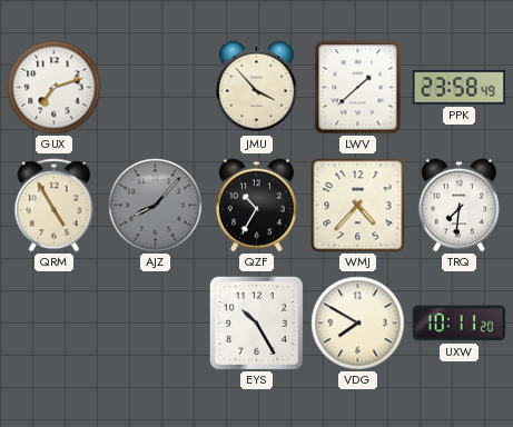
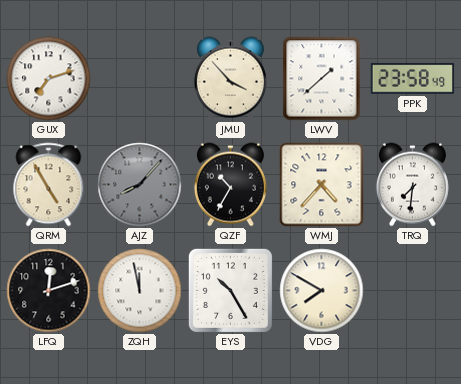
LFQ: none -> 12:12 (49, 291)
ZQH: none -> 11:58 (140, 291)
UXW: 10:11 -> none (460, 324)
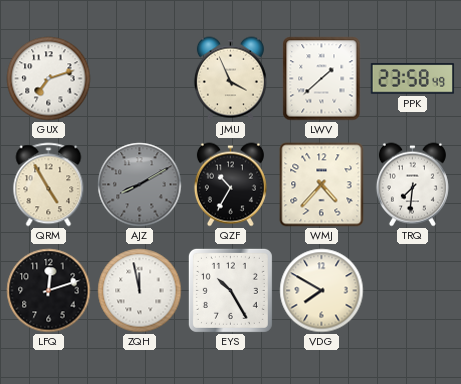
JMU: 3:53 -> 3:56 (230, 79)
AJZ: 8:07 -> 8:10 (140, 185)
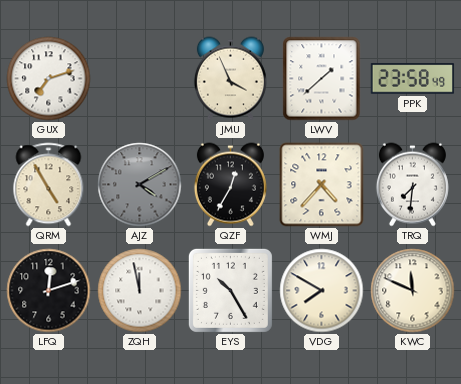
AJZ: 8:10 -> 4:10 (140, 185)
QZF: 10:35 -> 12:35 (230, 185)
KWC: none -> 11:49 (413, 291)
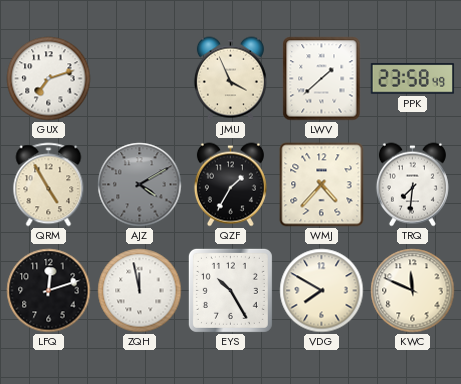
QZF: 12:35 -> 1:35 (230, 185)
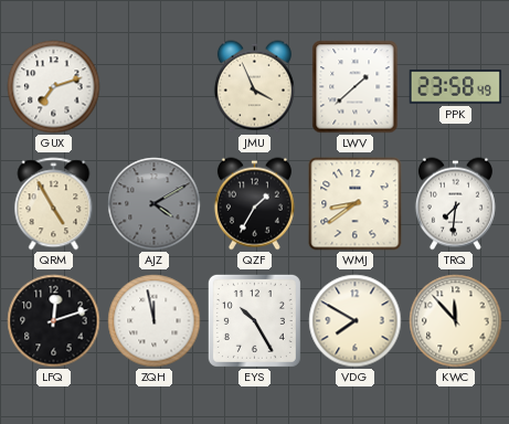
WMJ: 4:37 -> 8:39 (356, 204)
KWC: 11:49 -> 11:53 (456, 321)
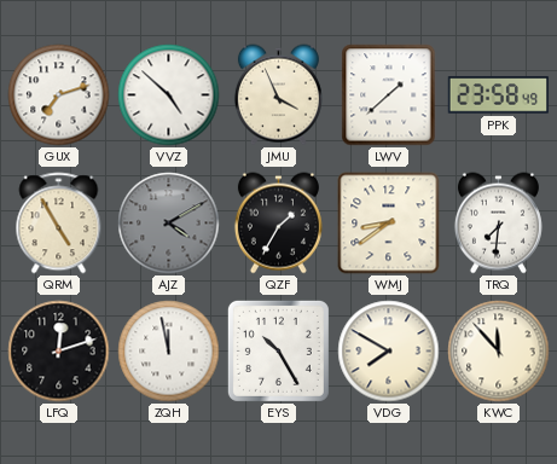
VVZ: none -> 4:52 (169, 95)
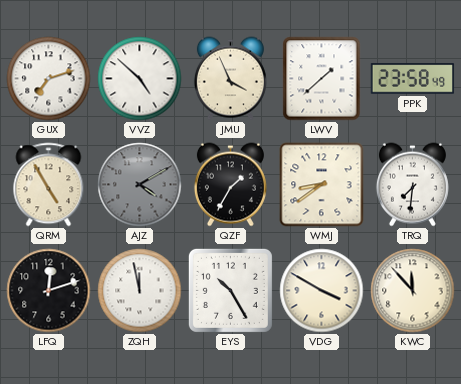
VDG: 7:50 -> 3:50 (322, 291)
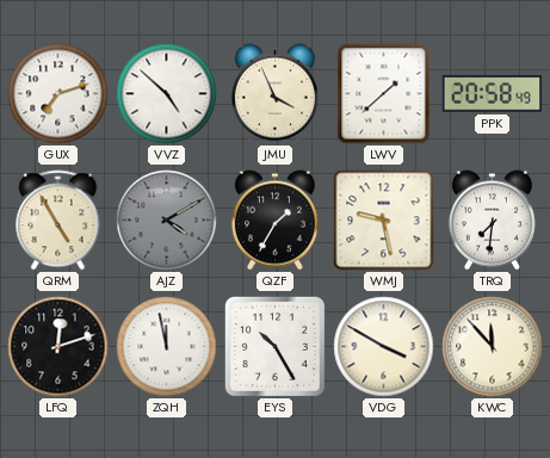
PPK: 23:58 -> 20:58 (493, 94)
WMJ: 8:39 -> 9:28 (384, 221)
